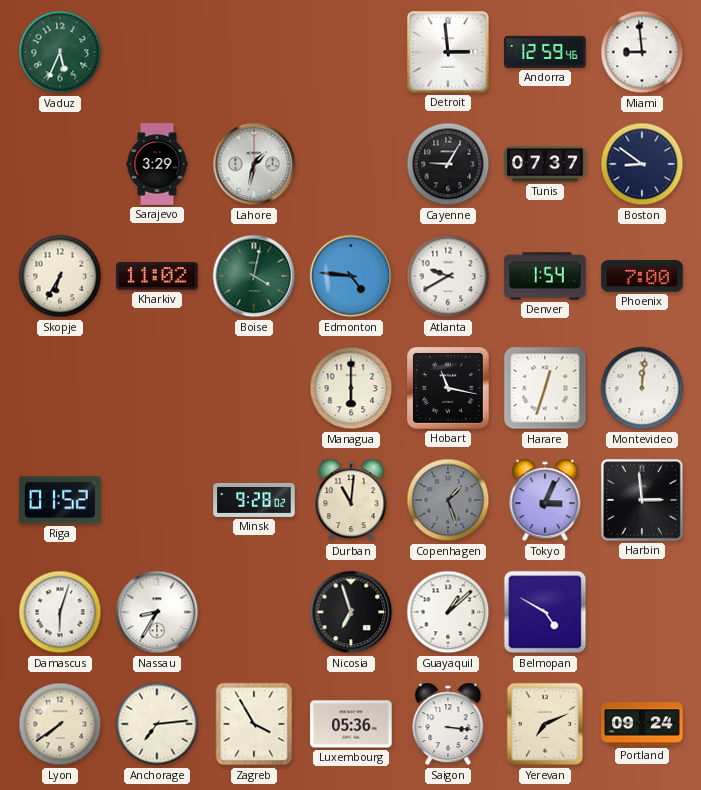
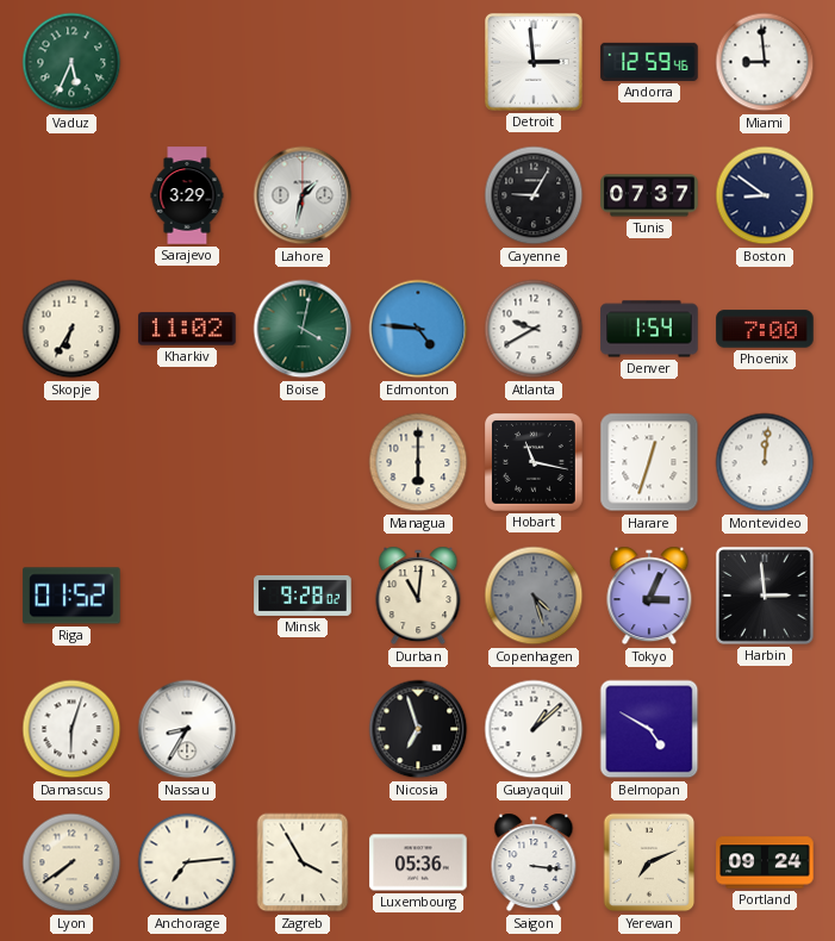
Copenhagen: 1:27 -> 4:27 (534, 596)
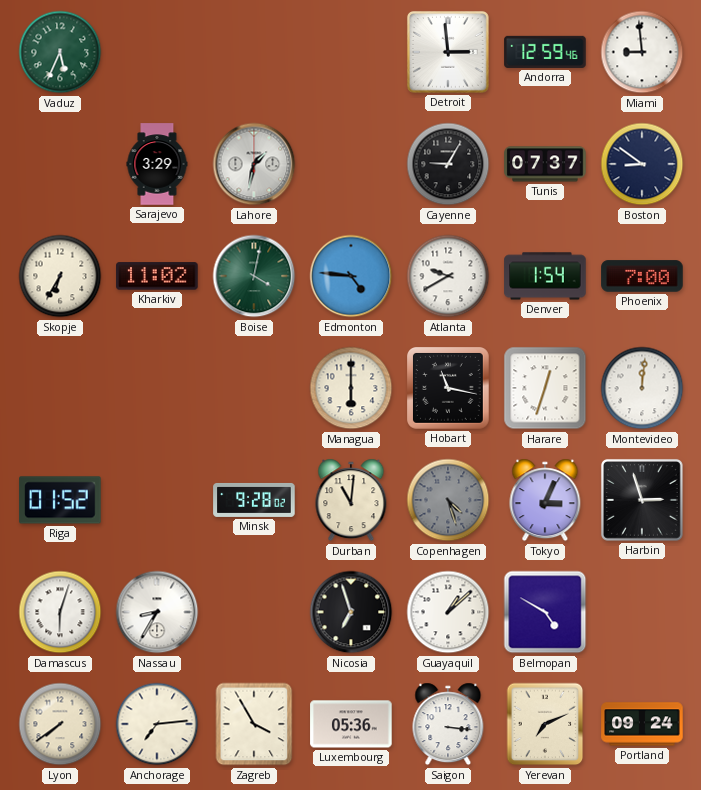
Harbin: 2:59 -> 2:57 (642, 500)
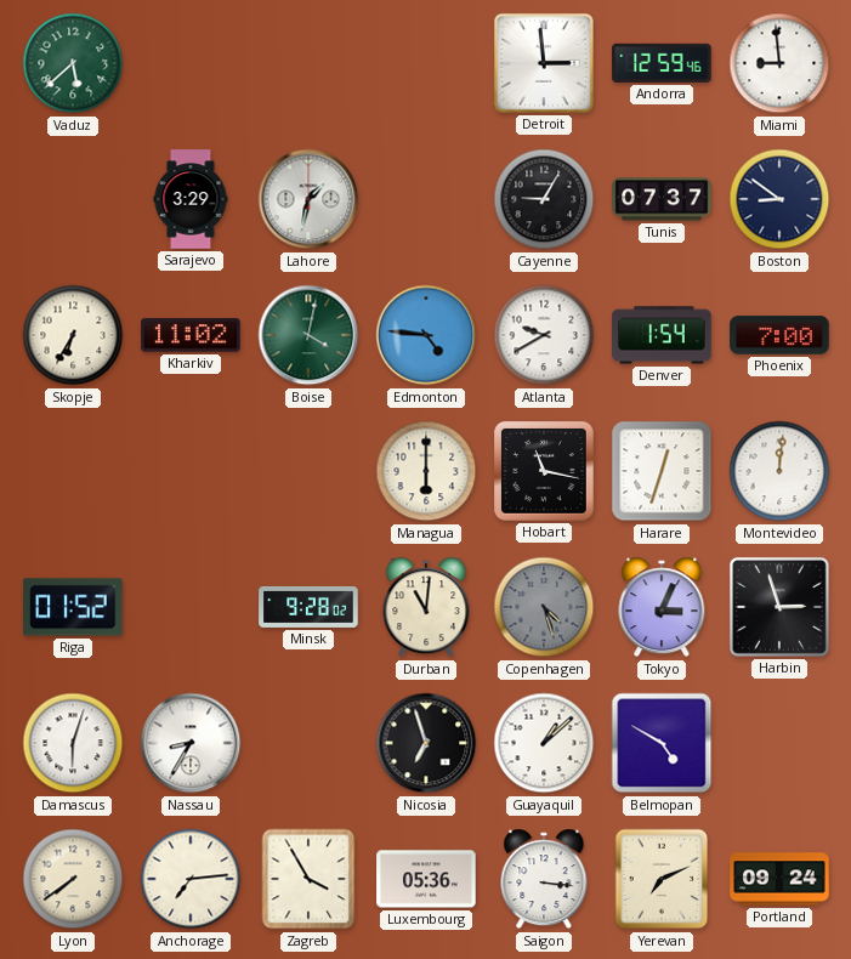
Vaduz: 5:34 -> 5:38 (73, 63)
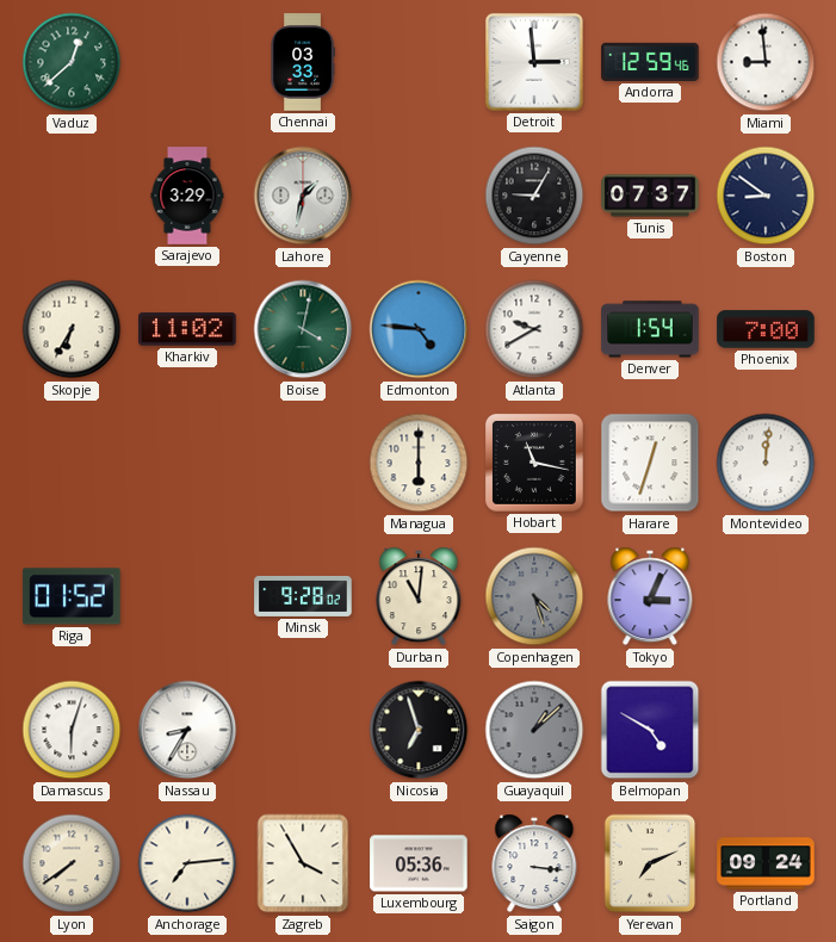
Vaduz: 5:38 -> 12:38 (72, 62)
Chennai: none -> 03:33 (303, 62)
Harbin: 2:57 -> none (779, 607)
Guayaquil dial: white -> grey (534, 730)
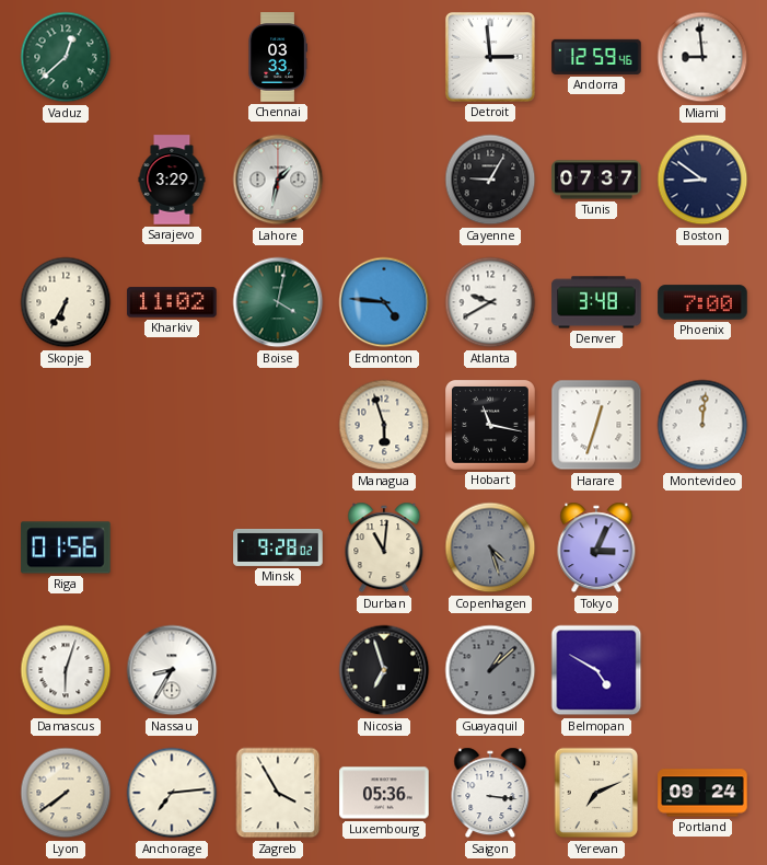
Denver: 1:54 -> 3:48 (596, 302)
Managua: 6:00 -> 5:57 (384, 425)
Riga: 01:52 -> 01:56 (66, 547)
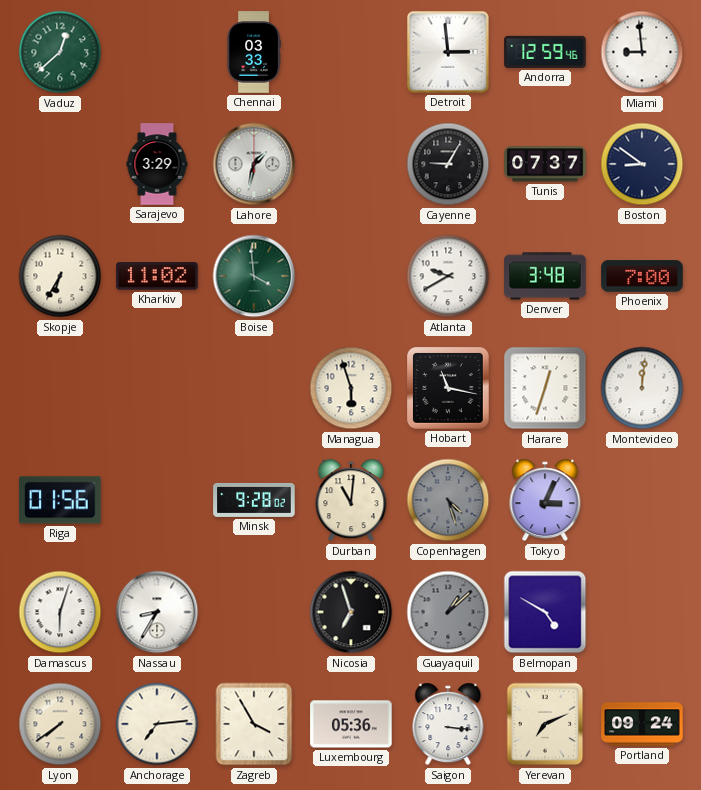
Boise: 4:02 -> 3:59 (254, 276)
Edmonton: 4:46 -> none (384, 302)
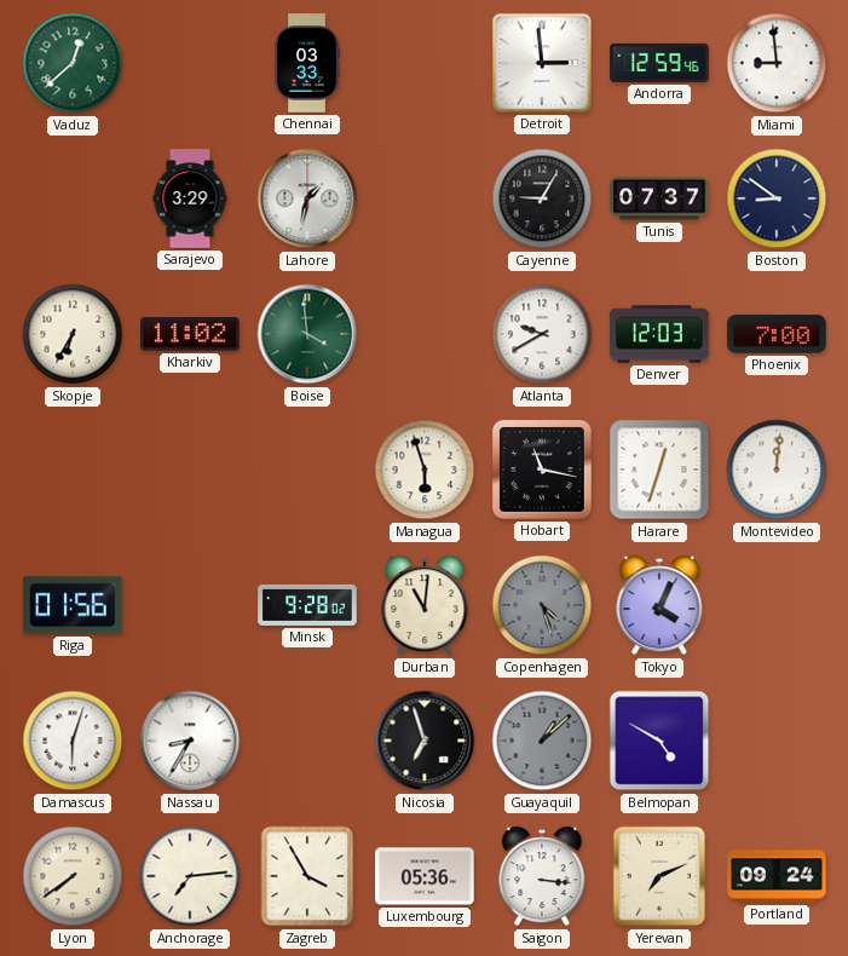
Denver: 3:48 -> 12:03 (659, 334)
Tokyo: 3:04 -> 4:04 (659, 605)
